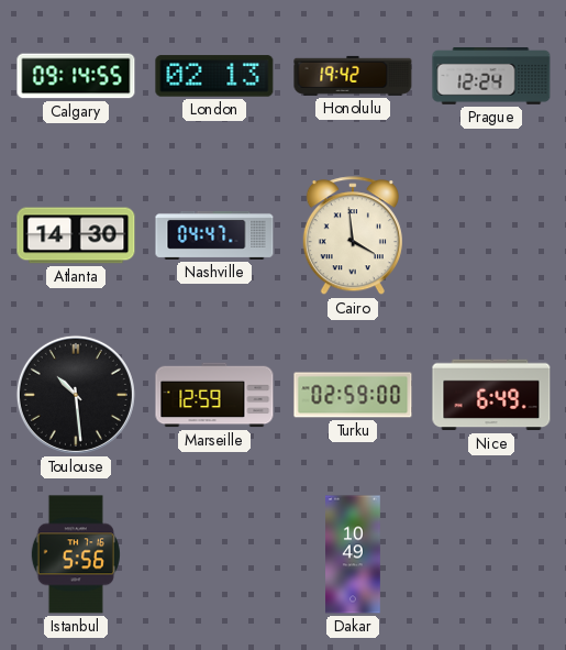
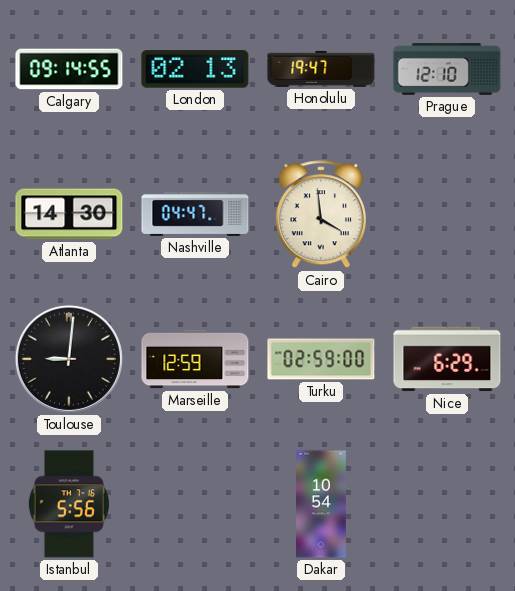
Honolulu: 19:42 -> 19:47 (321, 69)
Prague: 12:24 -> 12:10 (447, 70)
Toulouse: 10:29 -> 9:01 (69, 359)
Nice: 6:49 -> 6:29 (447, 359)
Dakar: 10:49 -> 10:54 (322, 504)
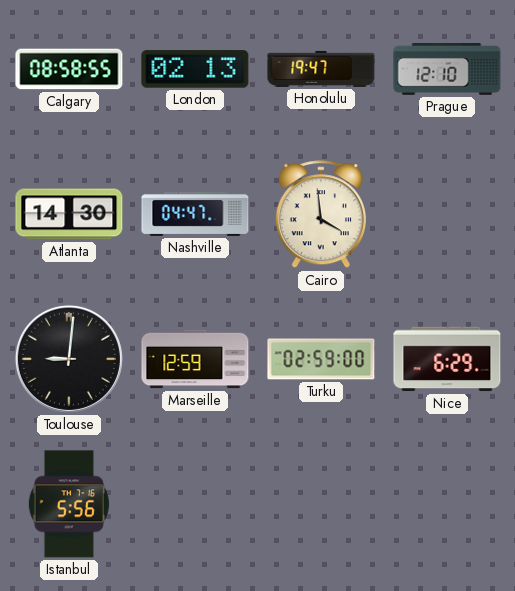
Calgary: 09:14 -> 08:58 (69, 69)
Dakar: 10:54 -> none (322, 504)
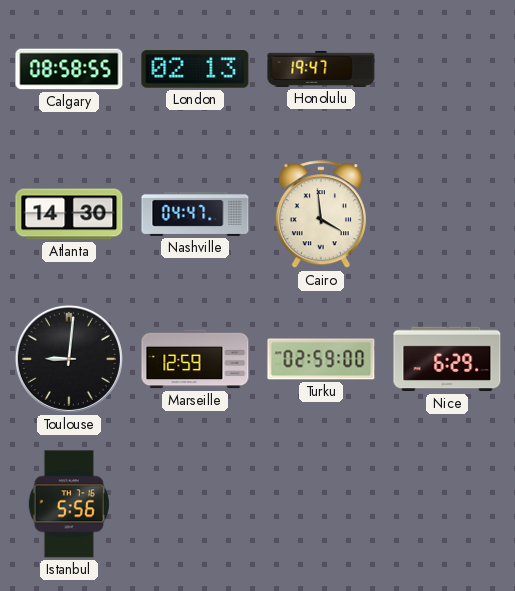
Prague: 12:10 -> none (447, 70)
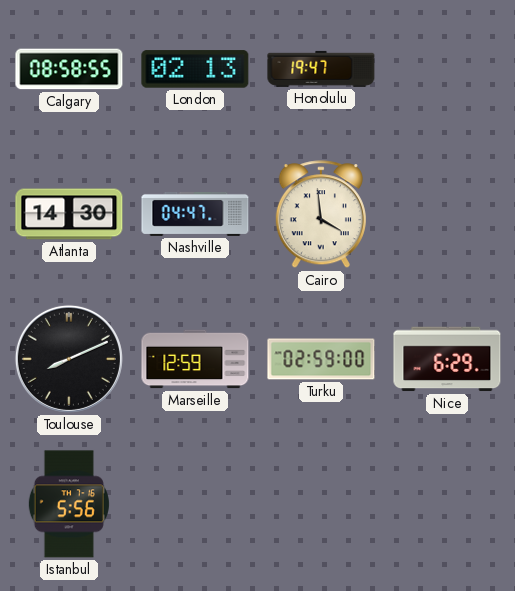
Toulouse: 9:01 -> 8:11 (69, 359)
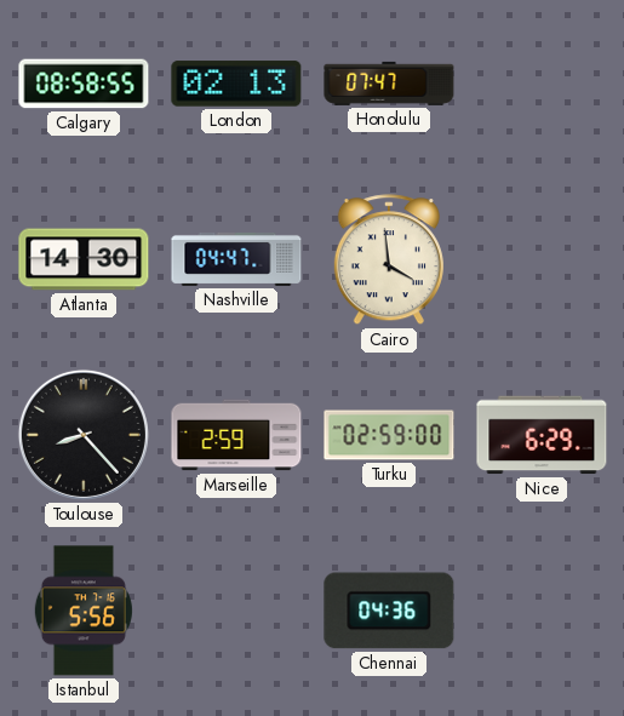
Honolulu: 19:47 -> 07:47 (389, 84)
Toulouse: 8:11 -> 8:23 (84, 435)
Marseille: 12:59 -> 2:59 (236, 435)
Chennai: none -> 04:36 (389, 611)
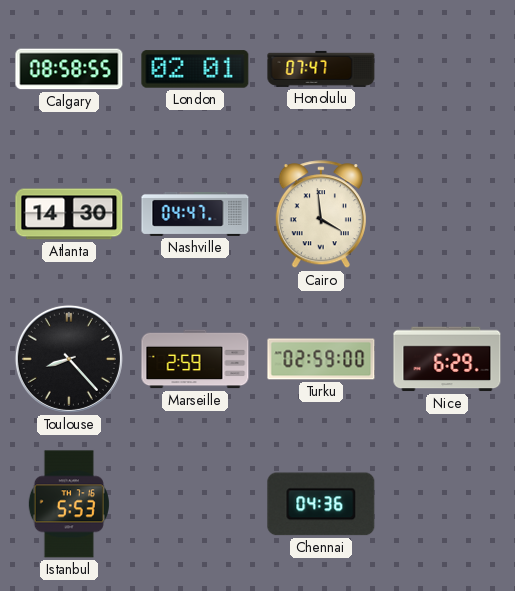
London: 02:13 -> 02:01 (195, 69)
Istanbul: 5:56 -> 5:53 (69, 504)
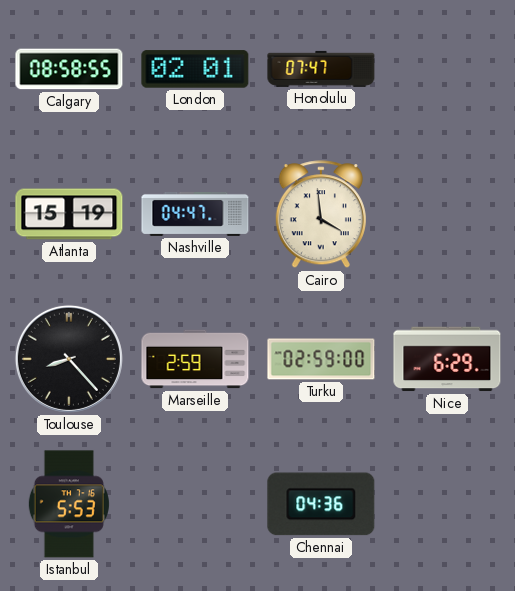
Atlanta: 14:30 -> 15:19 (69, 214)
